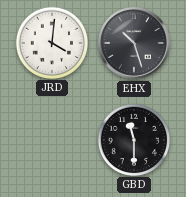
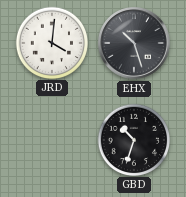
GBD: 11:30 -> 10:33 (133, 139)
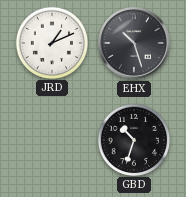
JRD: 4:01 -> 1:11 (51, 42)
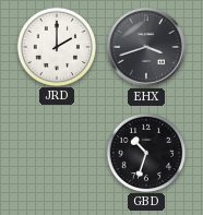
JRD: 1:11 -> 2:00 (56, 46)
EHX: 10:27 -> 3:42 (146, 47)
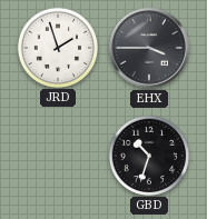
JRD: 2:00 -> 1:57 (57, 47)
EHX: 3:42 -> 3:45 (149, 48)
